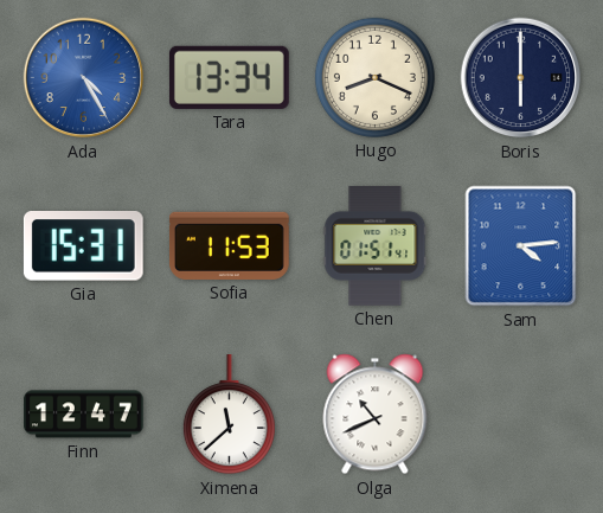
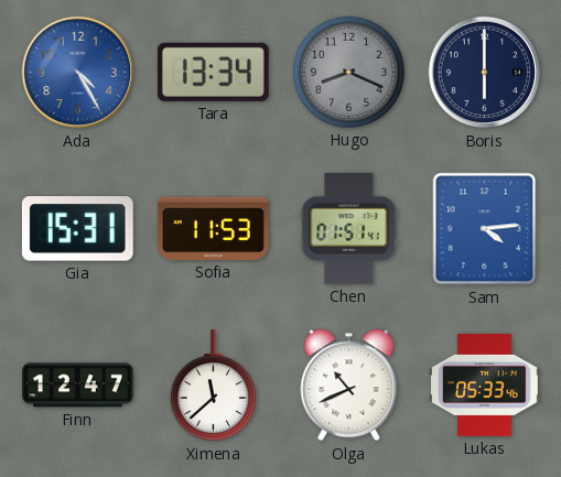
Hugo dial: cream -> grey (348, 72)
Lukas: none -> 05:33 (485, 384)
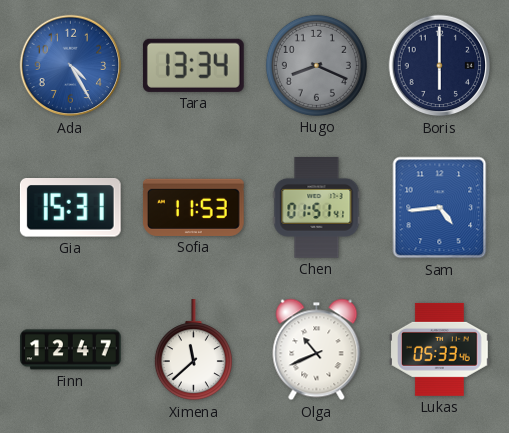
Sam: 4:14 -> 4:44 (440, 208)
